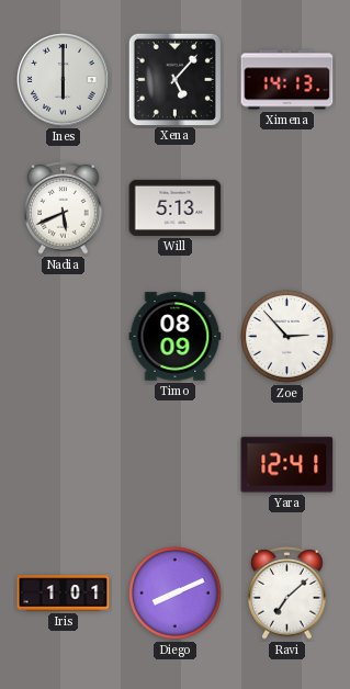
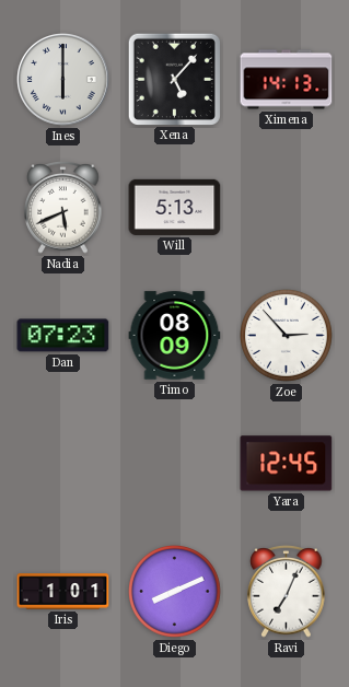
Dan: none -> 07:23 (63, 336)
Yara: 12:41 -> 12:45 (287, 464)
Ravi: 7:08 -> 7:04 (287, 592)
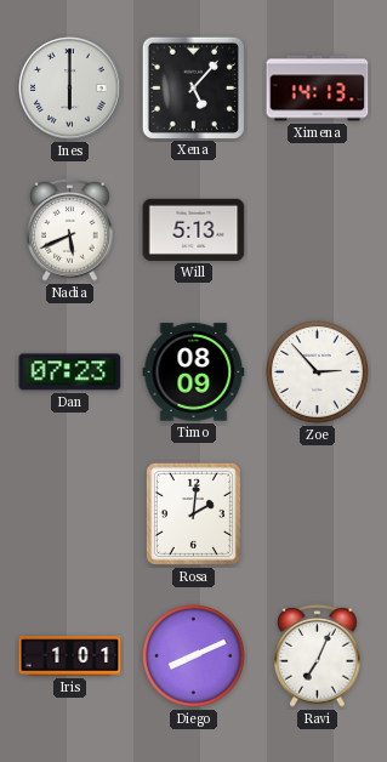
Rosa: none -> 2:01 (193, 513)
Yara: 12:45 -> none (287, 464)
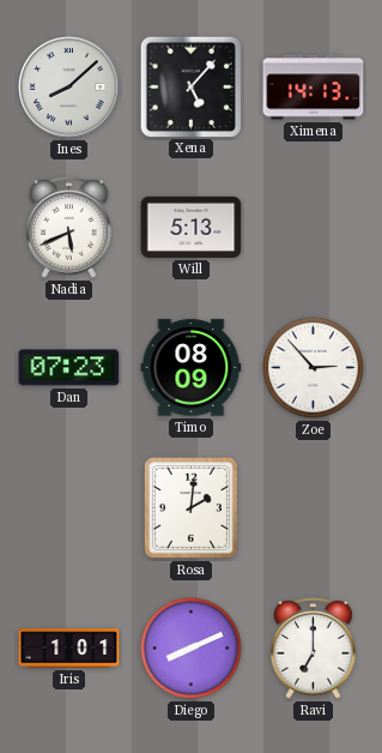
Ines: 6:00 -> 8:08 (69, 88)
Ravi: 7:04 -> 7:00 (314, 649)
